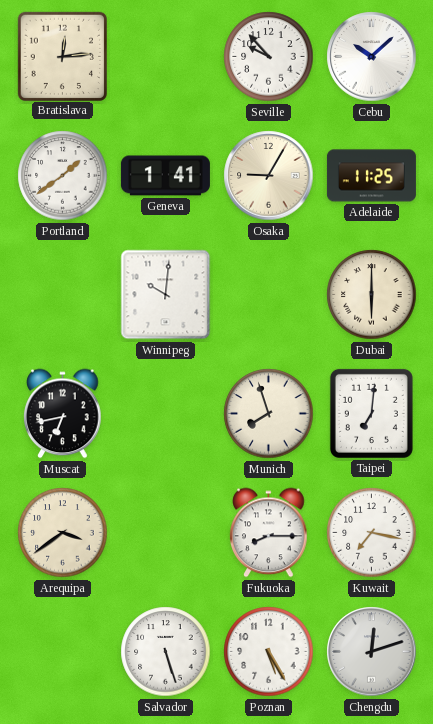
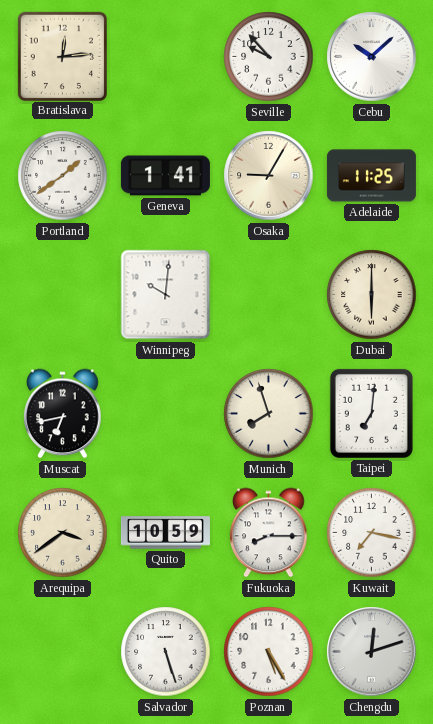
Quito: none -> 10:59 (165, 533)
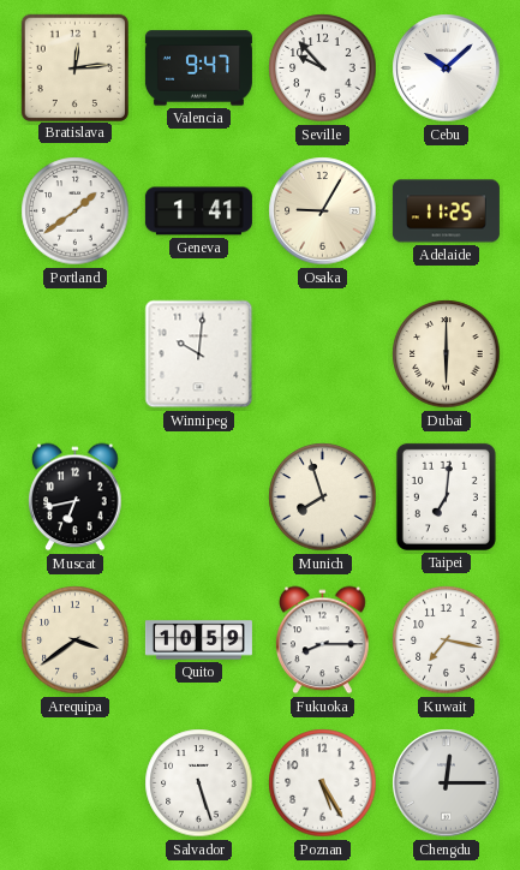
Valencia: none -> 9:47 (198, 68)
Chengdu: 12:12 -> 12:15 (447, 783)
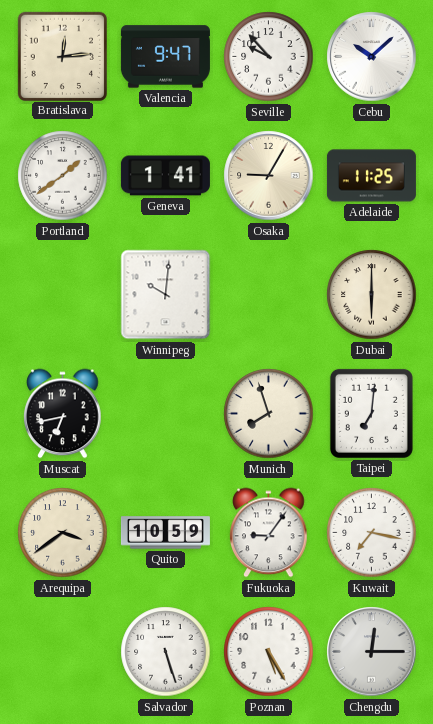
Fukuoka: 8:15 -> 9:06 (269, 533)
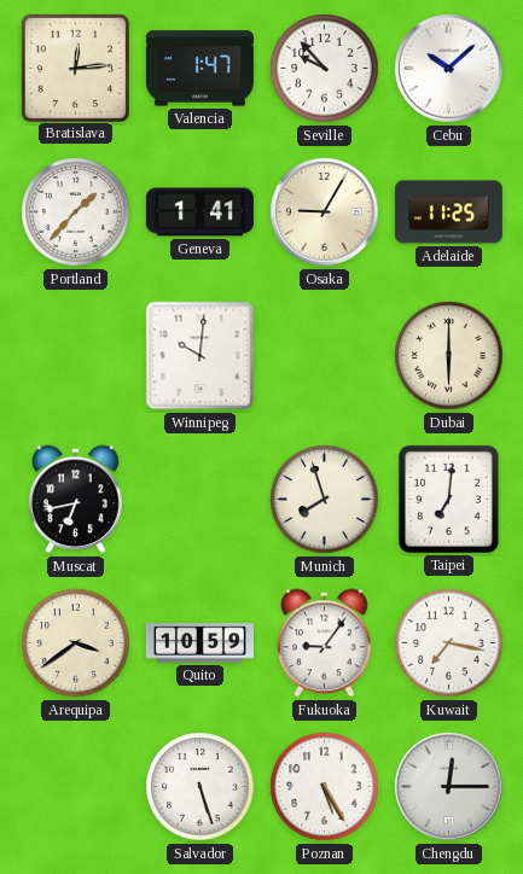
Valencia: 9:47 -> 1:47 (199, 69)
Portland: 1:39 -> 1:37 (76, 212)
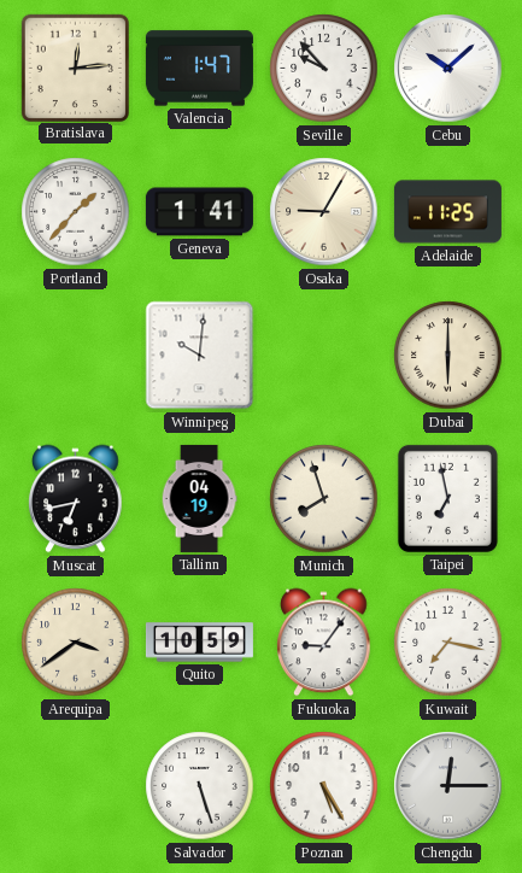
Tallinn: none -> 04:19 (199, 498)
Taipei: 7:01 -> 6:58 (447, 498)
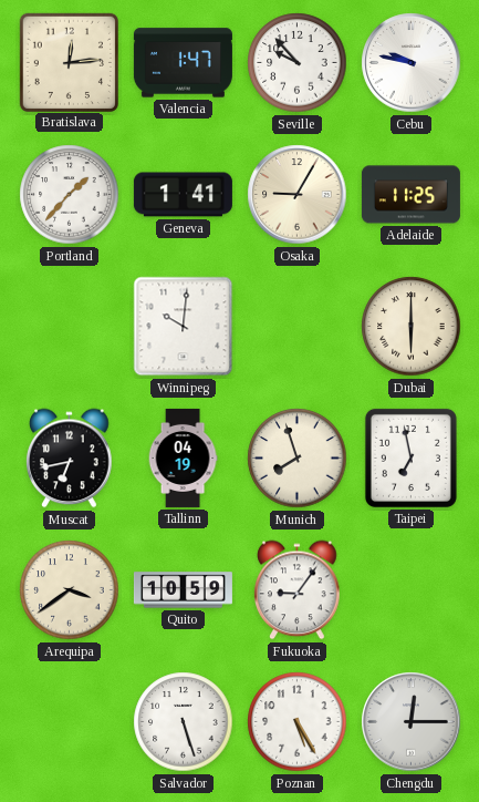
Cebu: 10:08 -> 9:47 (412, 63)
Kuwait: 7:17 -> none (448, 643)
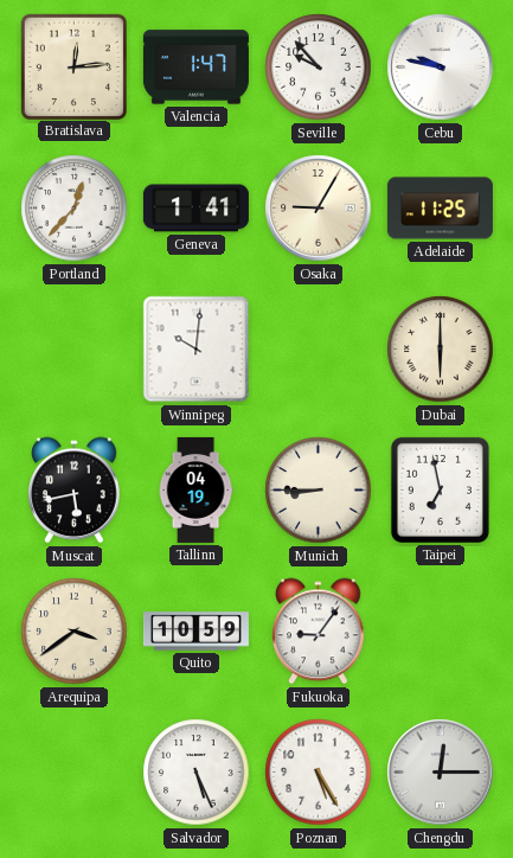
Portland: 1:37 -> 12:37 (75, 209)
Muscat: 6:43 -> 5:43 (75, 491)
Munich: 7:57 -> 8:45 (319, 491)
Salvador: 5:27 -> 5:26 (197, 773)
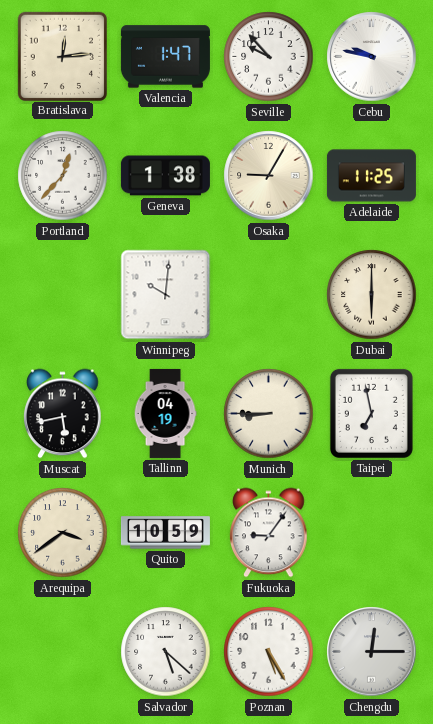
Geneva: 1:41 -> 1:38 (165, 176)
Salvador: 5:26 -> 5:22 (166, 652)
